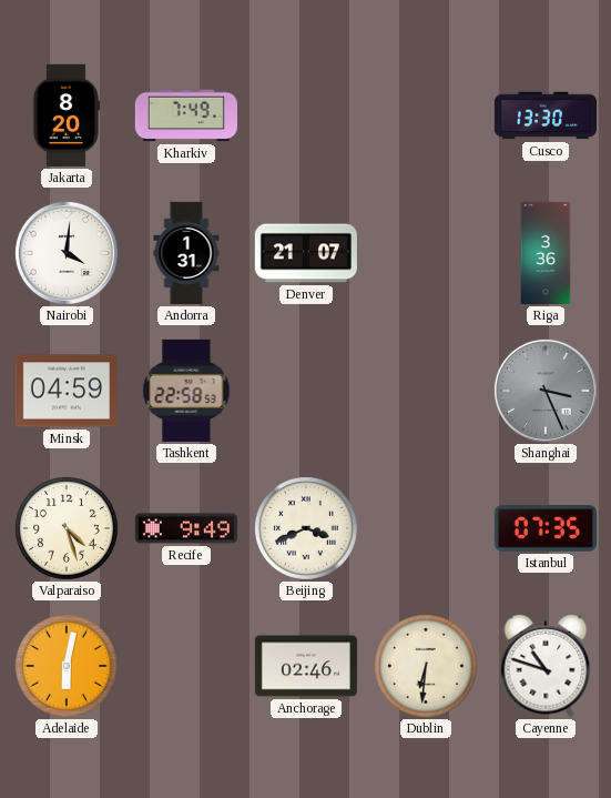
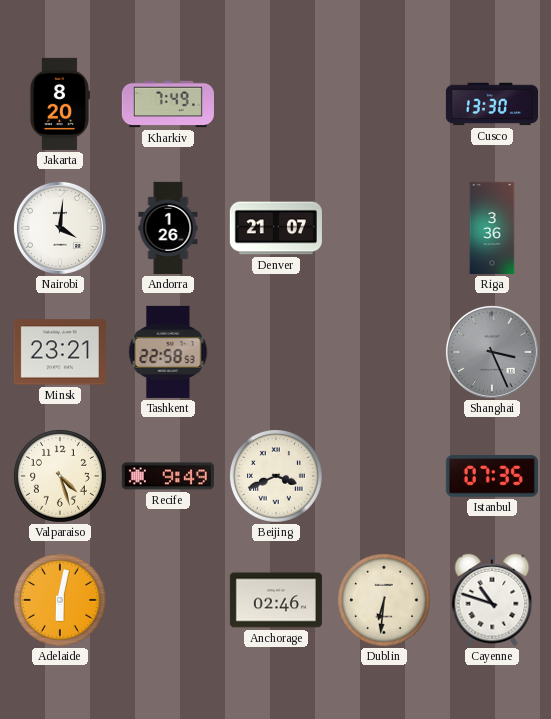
Andorra: 1:31 -> 1:26 (168, 228)
Minsk: 04:59 -> 23:21 (60, 352)
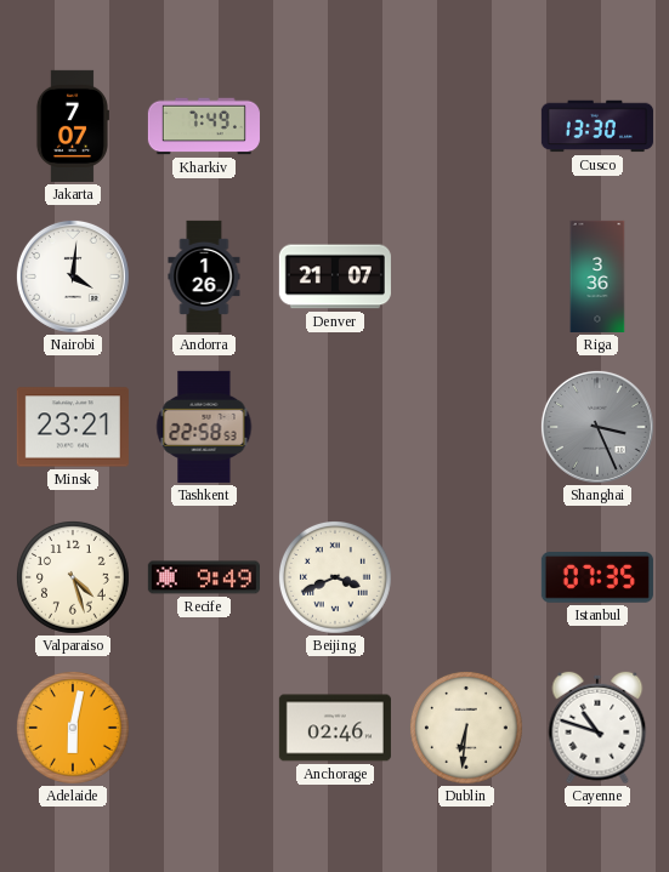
Jakarta: 8:20 -> 7:07 (72, 126)
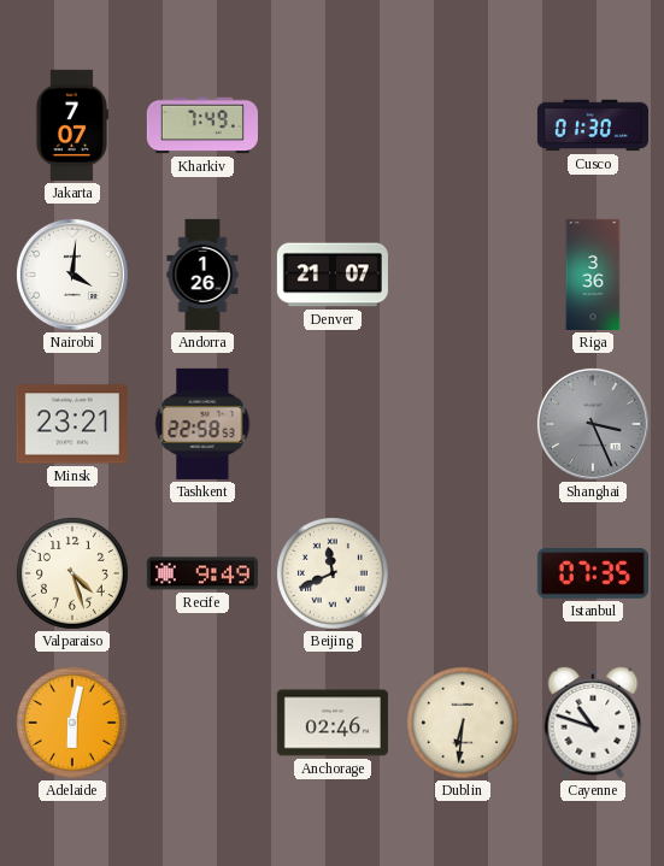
Cusco: 13:30 -> 01:30 (593, 125)
Beijing: 3:41 -> 11:41 (334, 575)
